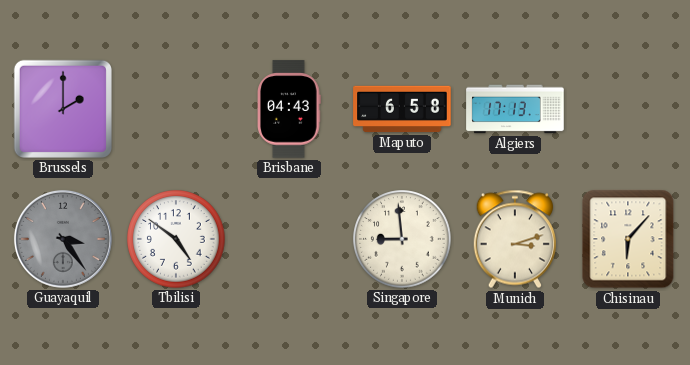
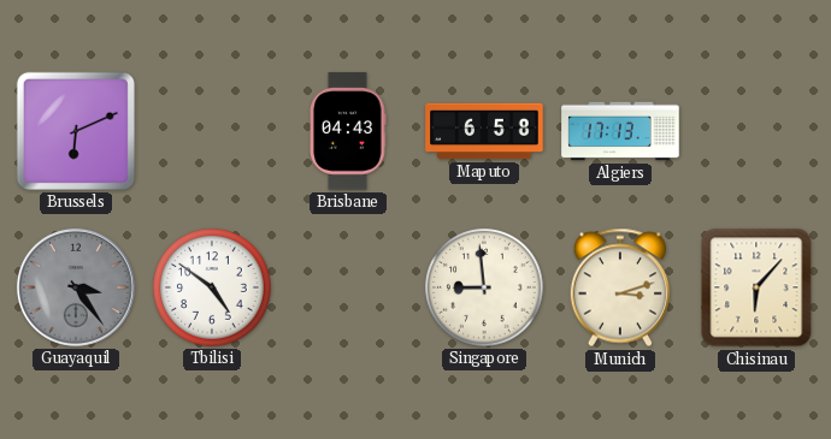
Brussels: 2:00 -> 6:11 (76, 131)
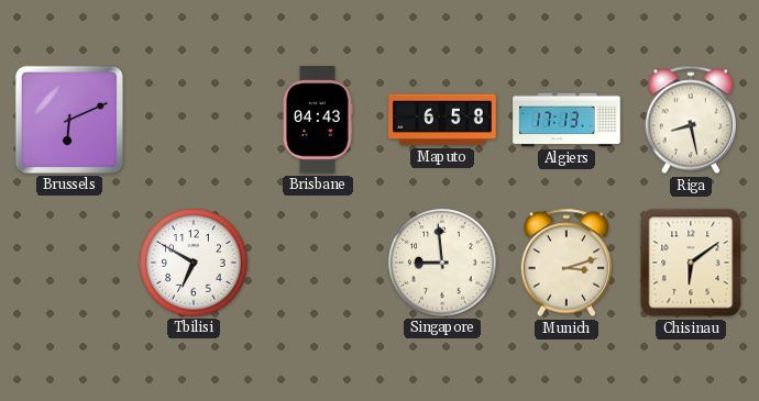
Riga: none -> 8:28 (690, 120)
Guayaquil: 3:24 -> none (76, 287)
Tbilisi: 4:51 -> 6:50 (194, 263)
Chisinau: 6:07 -> 6:09 (691, 263)
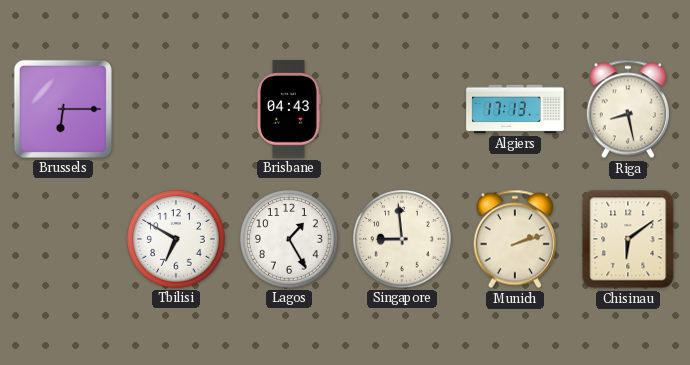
Brussels: 6:11 -> 6:15 (63, 109)
Maputo: 6:58 -> none (442, 120)
Lagos: none -> 1:25 (289, 239)
Munich: 3:12 -> 2:12 (514, 239)
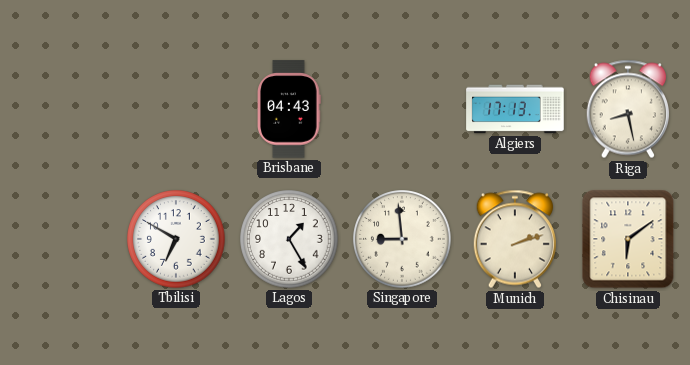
Brussels: 6:15 -> none (63, 109)
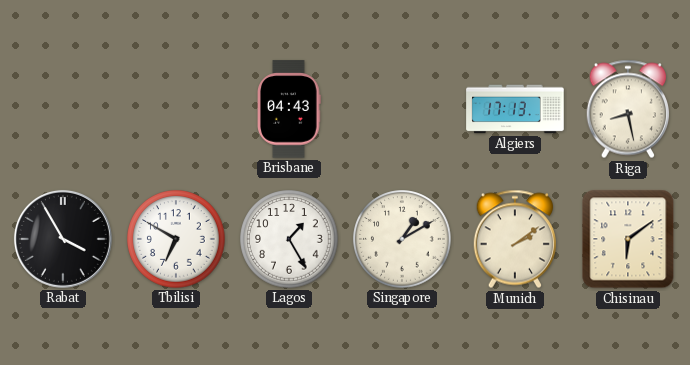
Rabat: none -> 3:55 (63, 239)
Singapore: 8:59 -> 1:10 (402, 239)
Munich: 2:12 -> 2:09 (514, 239)
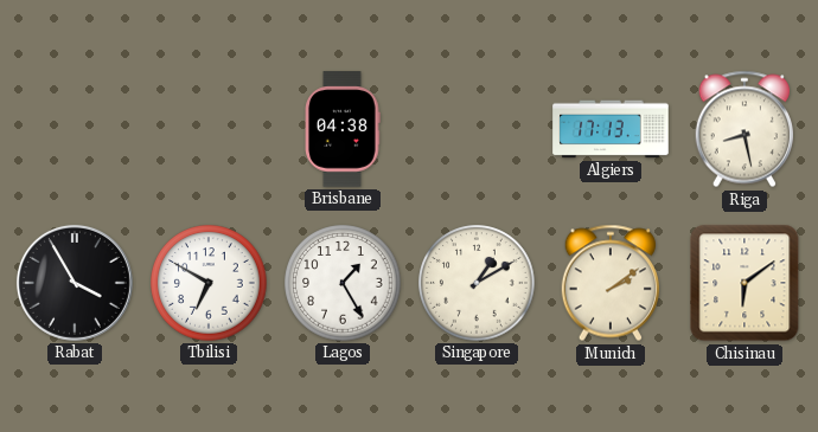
Brisbane: 04:43 -> 04:38 (343, 129)
